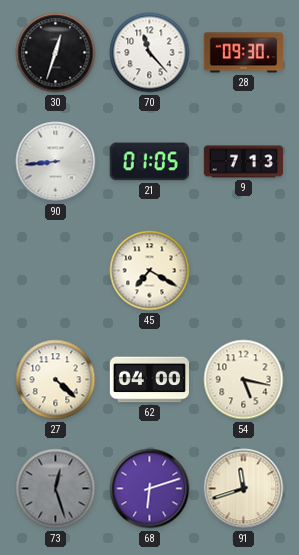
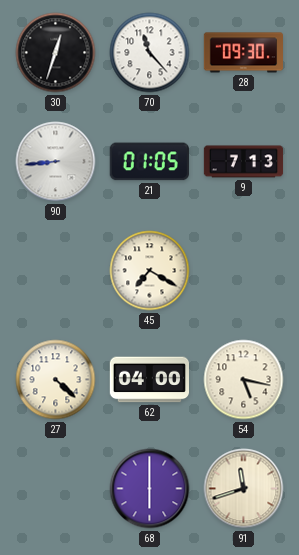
73: 12:27 -> none (56, 489)
68: 6:12 -> 6:00 (150, 489)
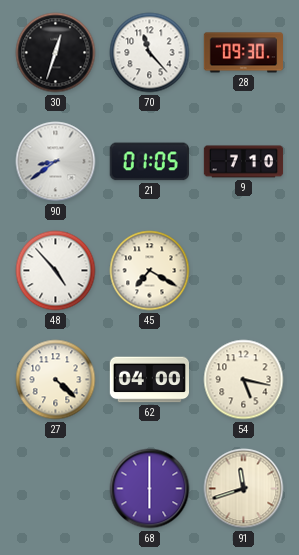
90: 8:44 -> 8:39 (56, 162)
9: 7:13 -> 7:10 (244, 162)
48: none -> 4:53 (56, 271)
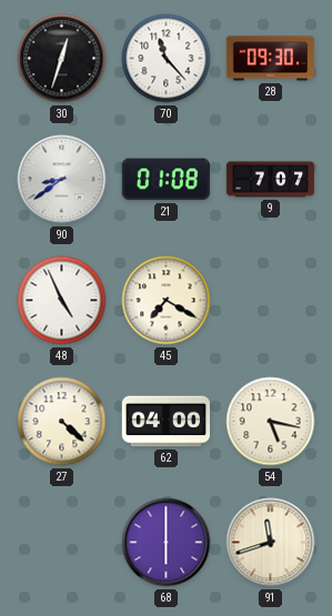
21: 01:05 -> 01:08 (165, 180)
9: 7:10 -> 7:07 (271, 180)
48: 4:53 -> 4:56 (62, 301)
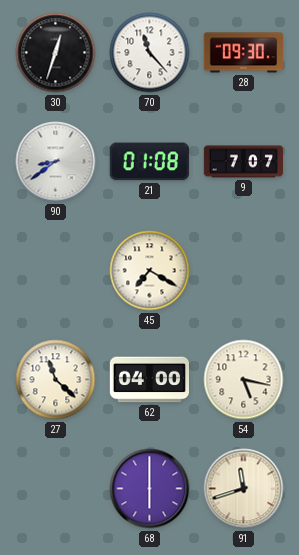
48: 4:56 -> none (62, 301)
27: 4:22 -> 11:22 (56, 380)
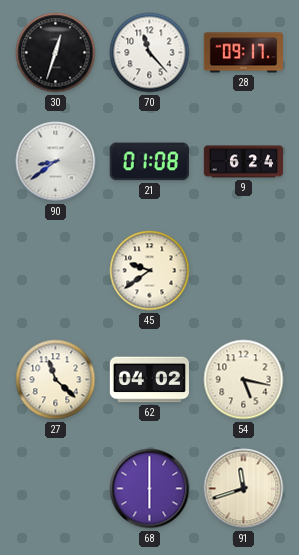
28: 09:30 -> 09:17 (243, 53)
9: 7:07 -> 6:24 (244, 162)
45: 7:20 -> 9:39 (150, 271)
62: 04:00 -> 04:02 (149, 380)
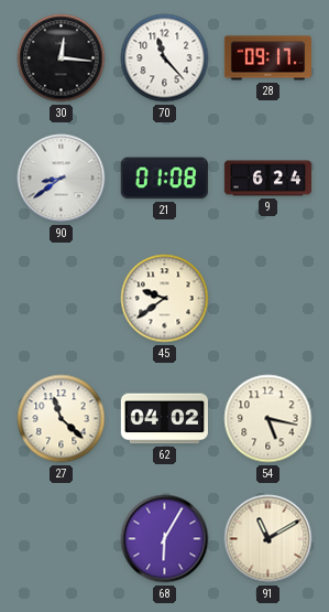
30: 12:33 -> 12:16 (62, 58)
68: 6:00 -> 6:05 (165, 539)
91: 11:42 -> 11:10 (268, 539)
